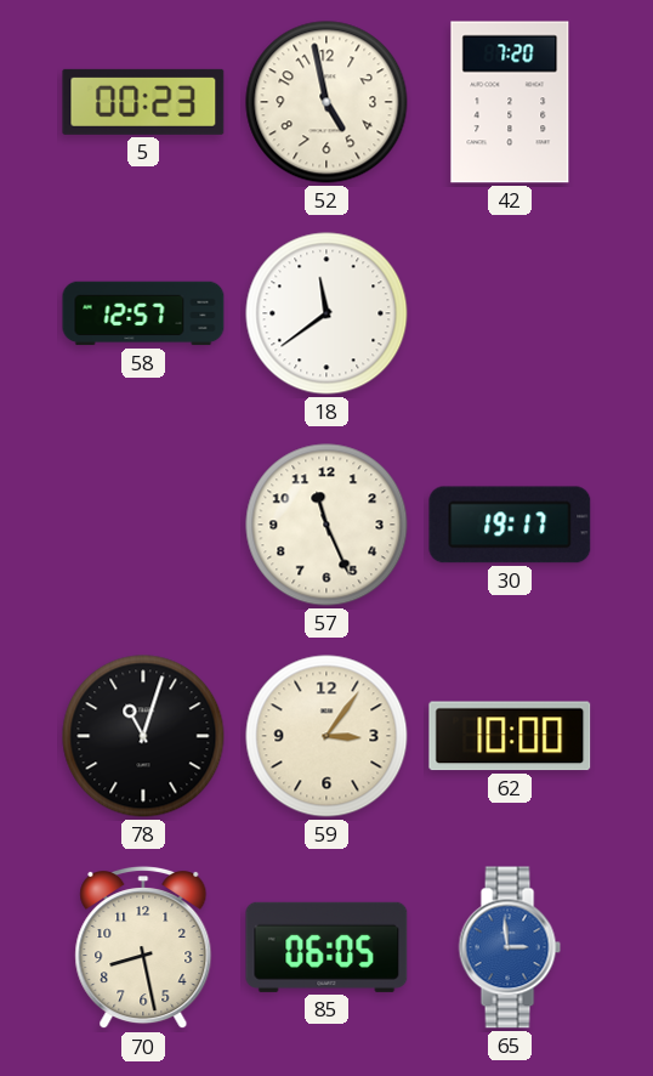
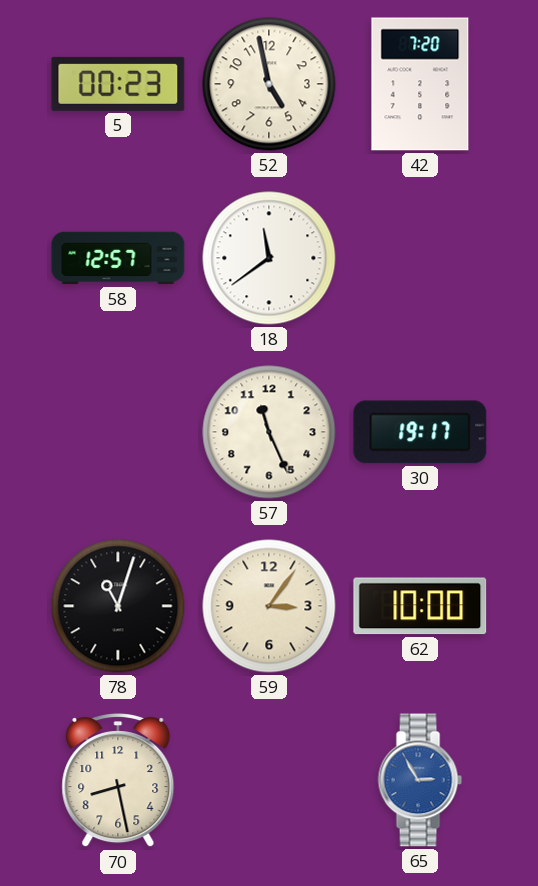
85: 06:05 -> none (326, 947)
65: 2:59 -> 2:55 (420, 780)
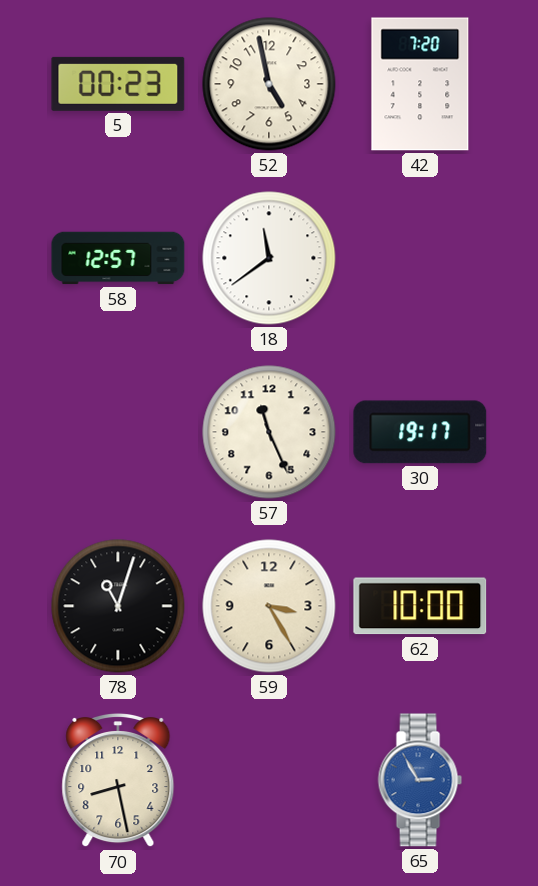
59: 3:06 -> 3:25 (269, 606)
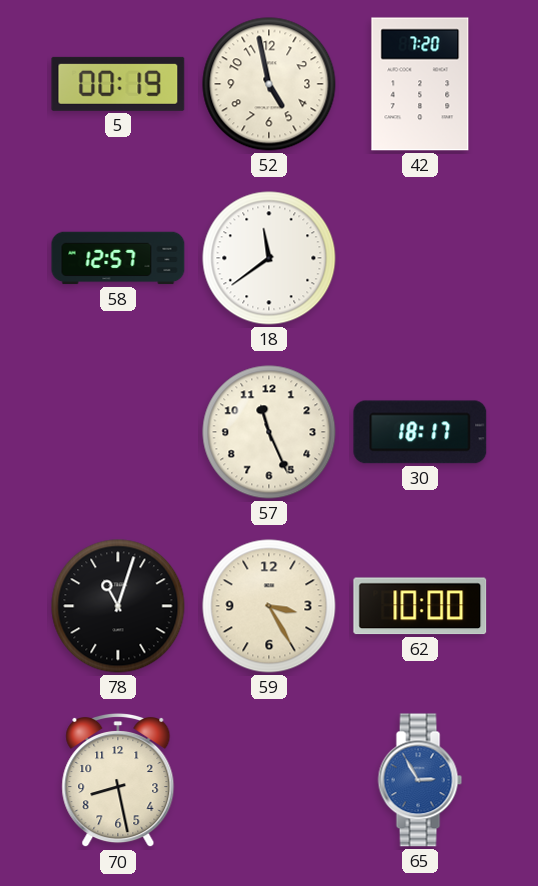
5: 00:23 -> 00:19 (118, 84)
30: 19:17 -> 18:17 (420, 432)
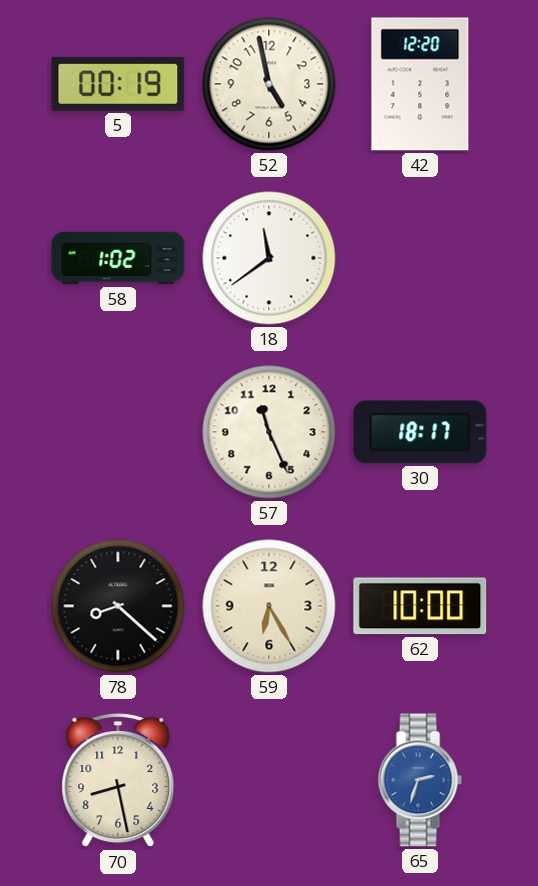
42: 7:20 -> 12:20 (420, 84)
58: 12:57 -> 1:02 (118, 258)
78: 11:03 -> 8:22 (118, 606)
59: 3:25 -> 6:25 (269, 606)
65: 2:55 -> 2:33 (420, 780)
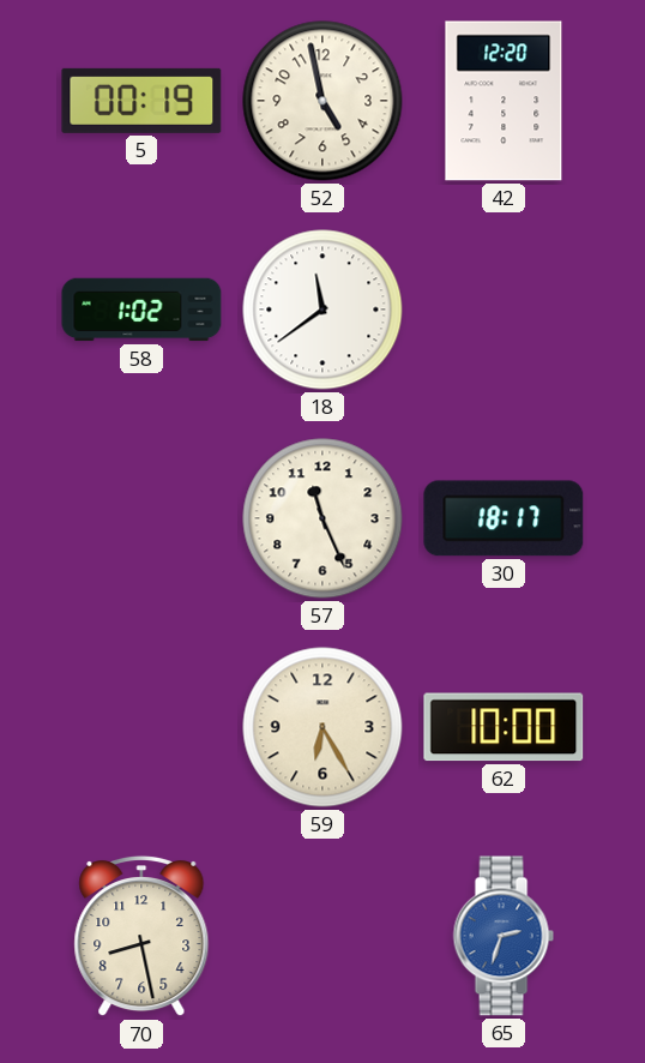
78: 8:22 -> none (118, 606)
